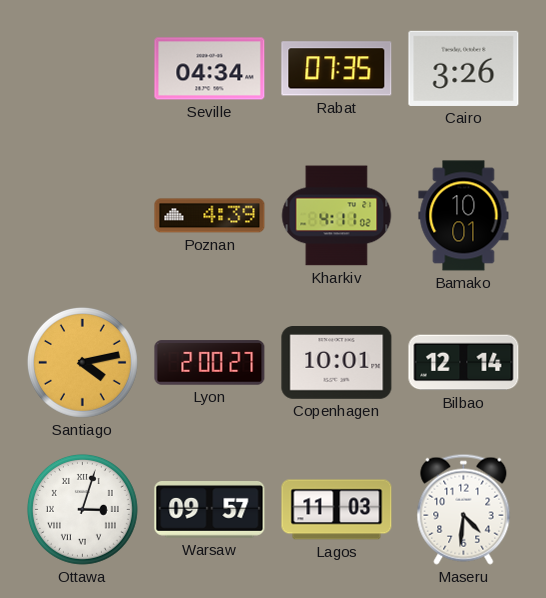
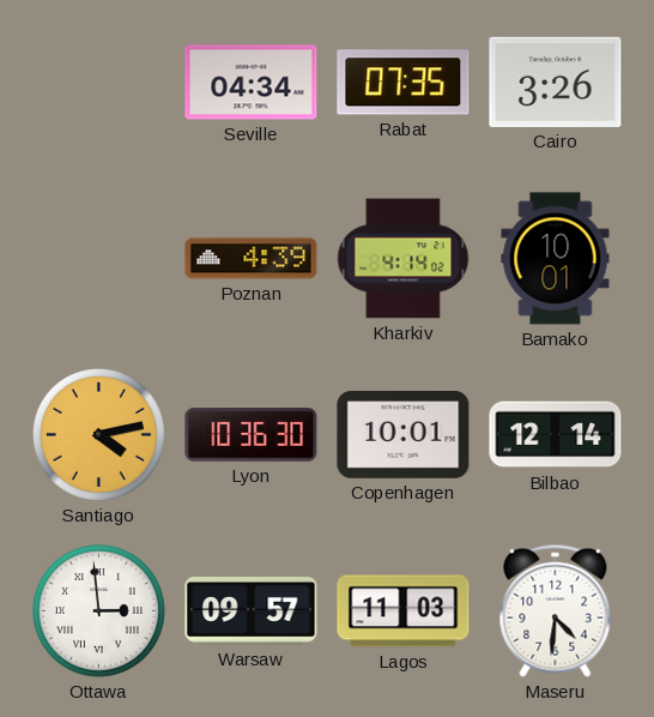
Kharkiv: 4:11 -> 4:14 (404, 259)
Lyon: 2:00 -> 10:36 (252, 435)
Ottawa: 3:03 -> 2:59 (98, 610)
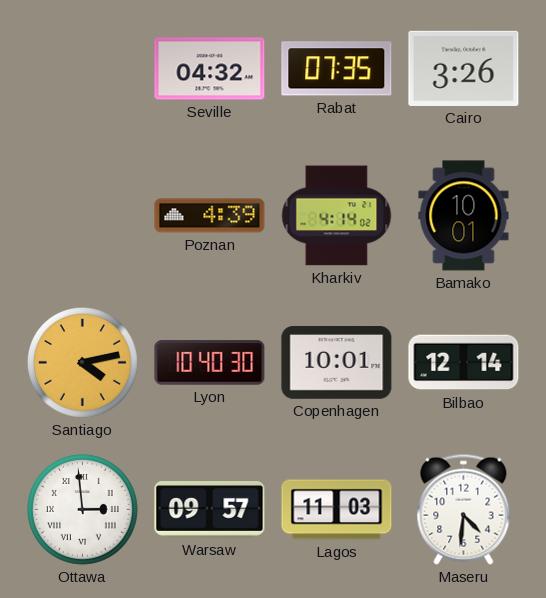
Seville: 04:34 -> 04:32 (210, 69)
Lyon: 10:36 -> 10:40 (210, 363)
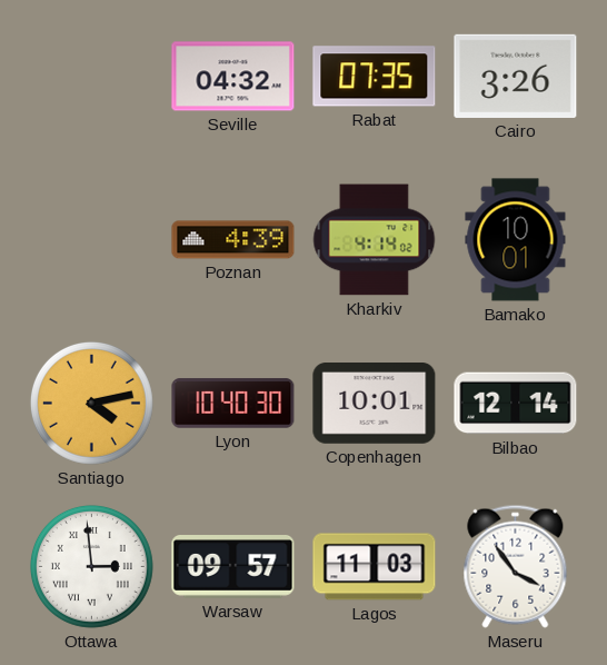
Maseru: 4:31 -> 3:54 (516, 566)
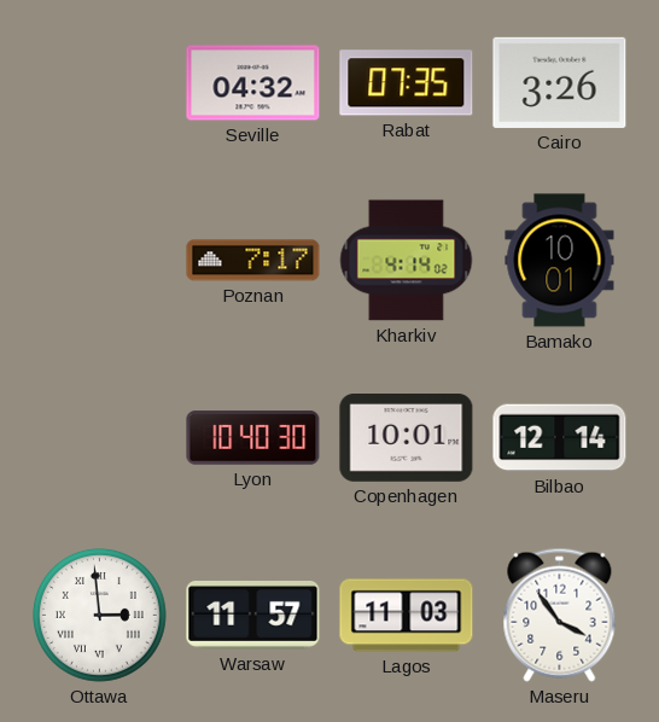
Poznan: 4:39 -> 7:17 (253, 261)
Santiago: 4:13 -> none (91, 403)
Warsaw: 09:57 -> 11:57 (253, 616)
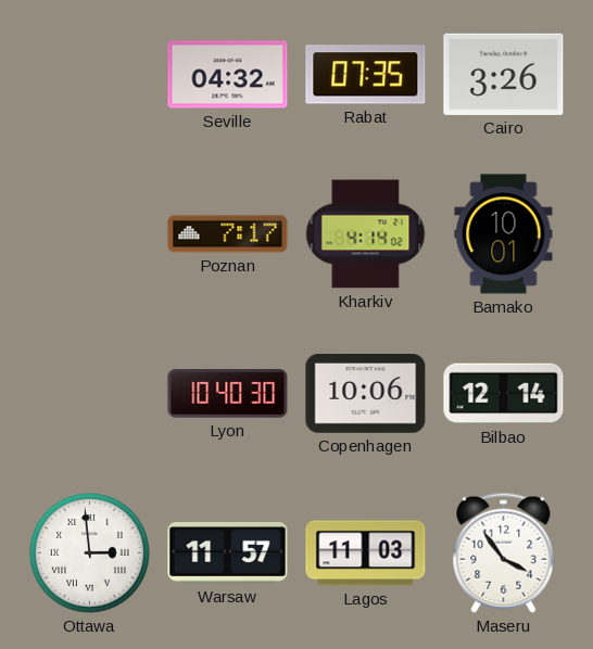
Copenhagen: 10:01 -> 10:06 (366, 394)
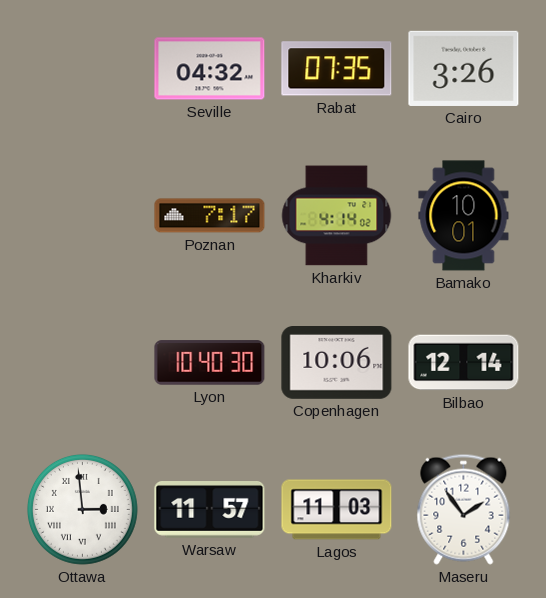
Maseru: 3:54 -> 1:54 (464, 509)
